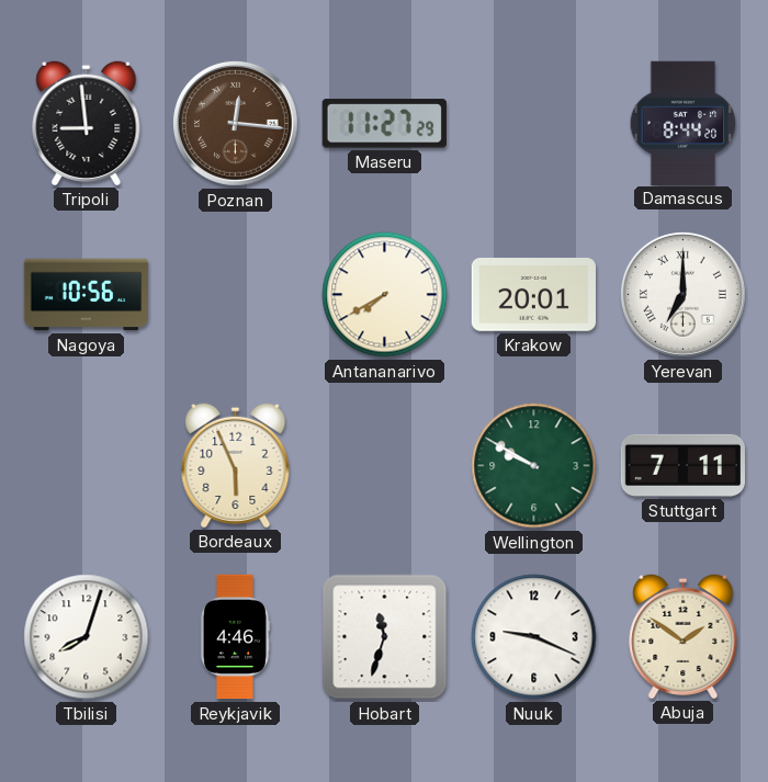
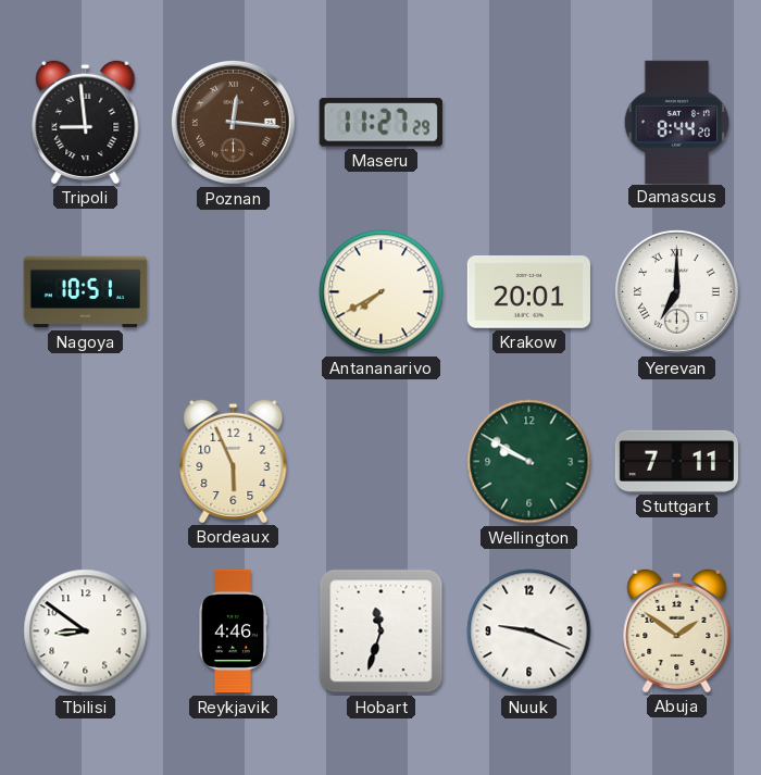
Nagoya: 10:56 -> 10:51 (86, 292)
Tbilisi: 8:03 -> 8:51 (86, 632)
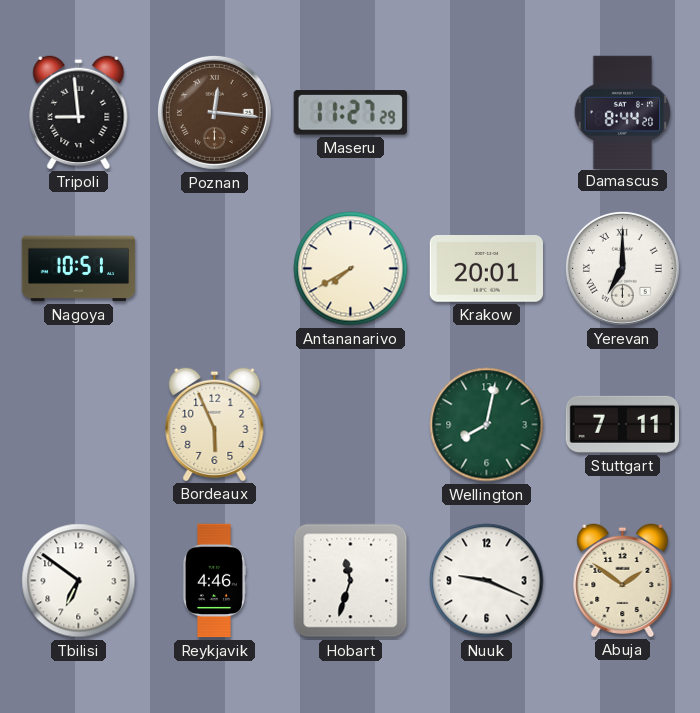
Wellington: 9:50 -> 8:02 (487, 425)
Tbilisi: 8:51 -> 6:51 (79, 581)
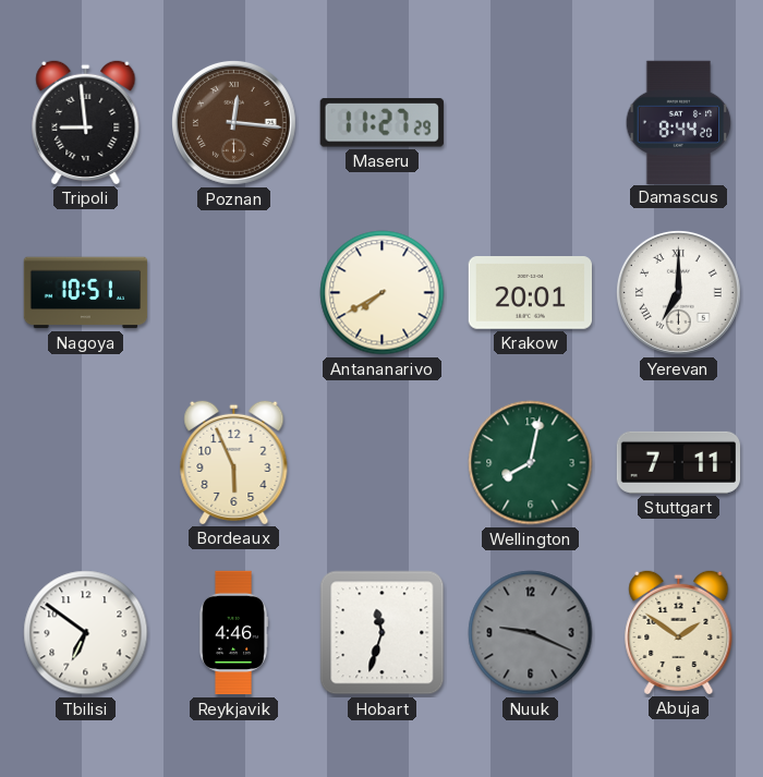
Nuuk dial: white -> grey (531, 633)
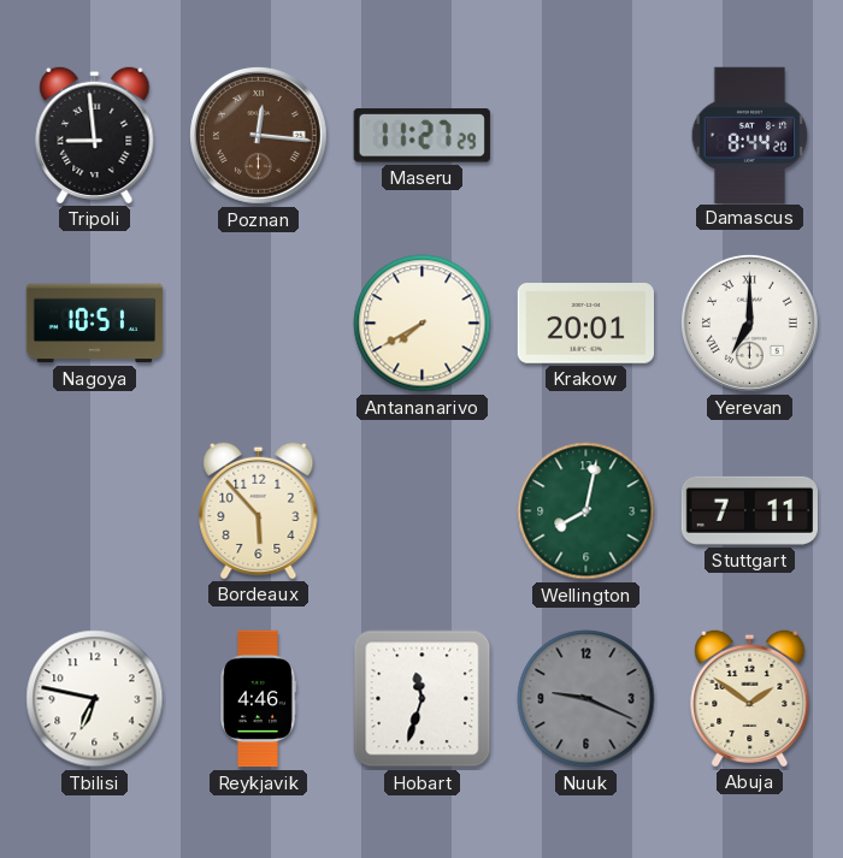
Bordeaux: 5:56 -> 5:53 (259, 510)
Tbilisi: 6:51 -> 6:47 (95, 699)
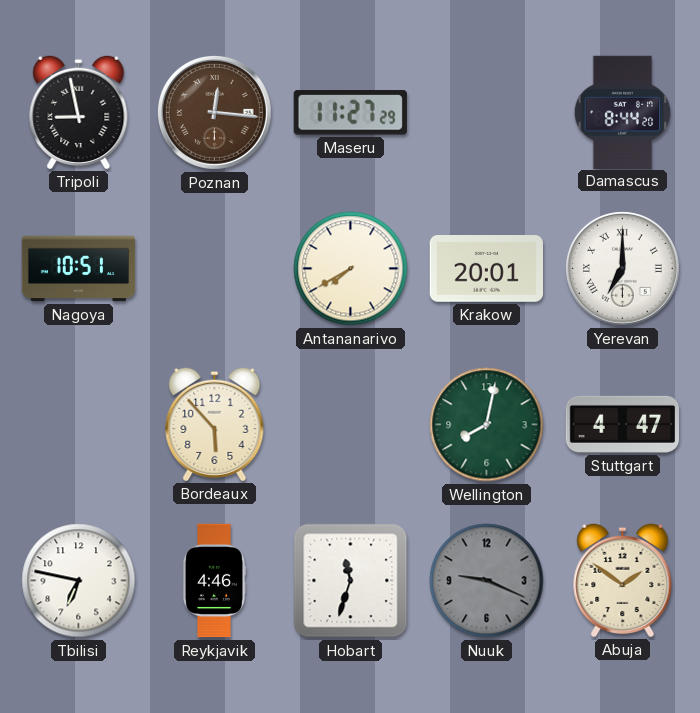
Tripoli: 8:59 -> 8:58 (79, 112)
Stuttgart: 7:11 -> 4:47 (622, 424)
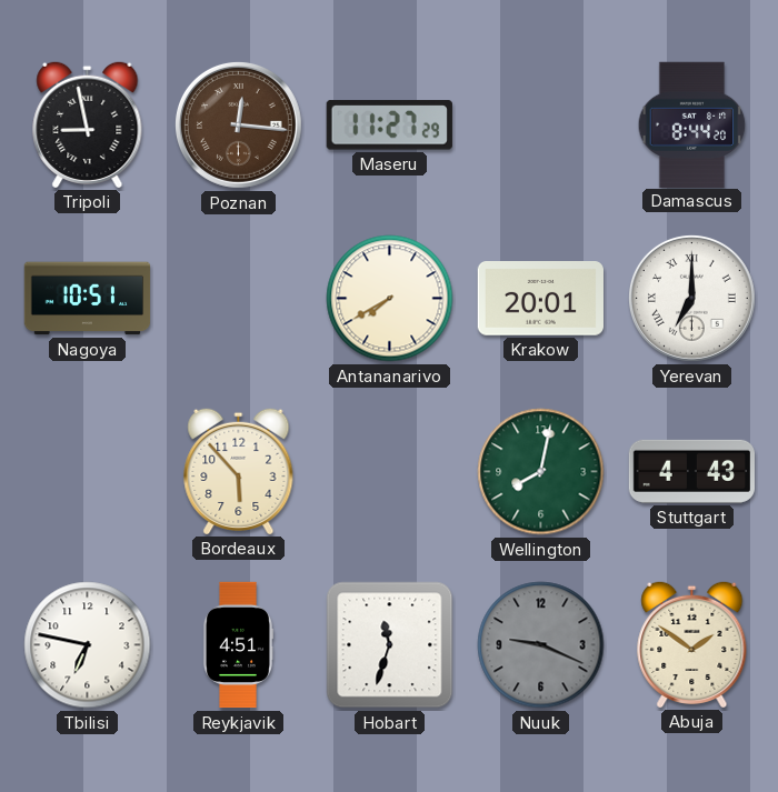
Stuttgart: 4:47 -> 4:43 (691, 471)
Reykjavik: 4:46 -> 4:51 (237, 645)
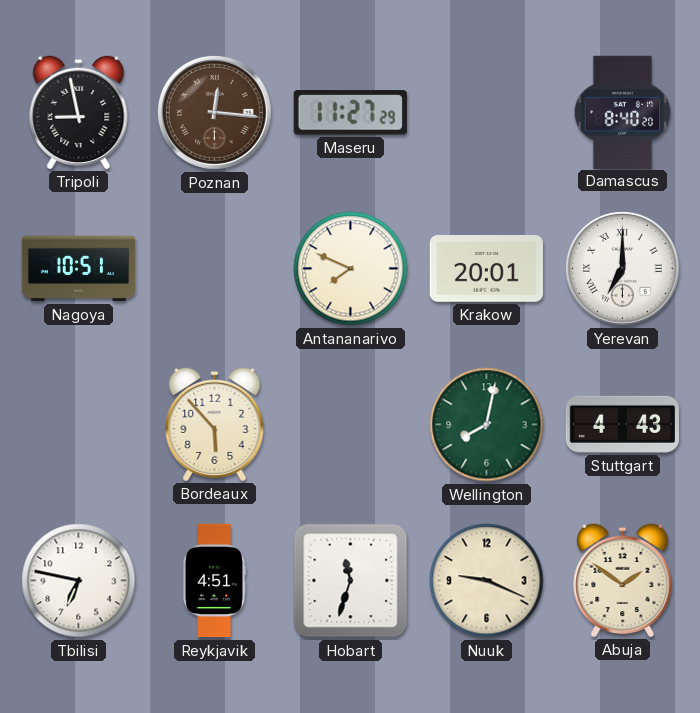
Damascus: 8:44 -> 8:40 (623, 112)
Antananarivo: 7:40 -> 7:49 (351, 269)
Nuuk dial: grey -> cream (487, 581)
